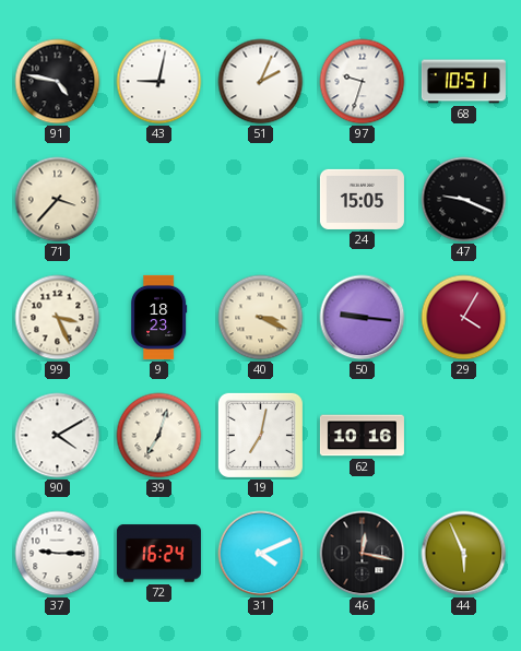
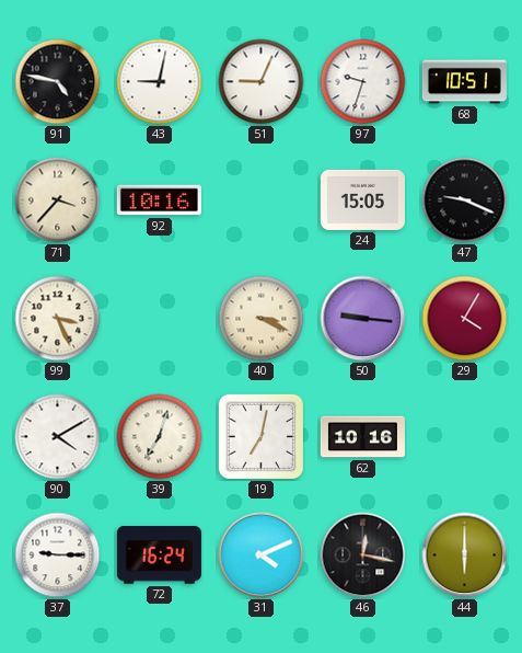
51: 2:04 -> 9:04 (262, 82)
92: none -> 10:16 (159, 201)
9: 18:23 -> none (158, 317)
44: 5:56 -> 6:00 (465, 555)
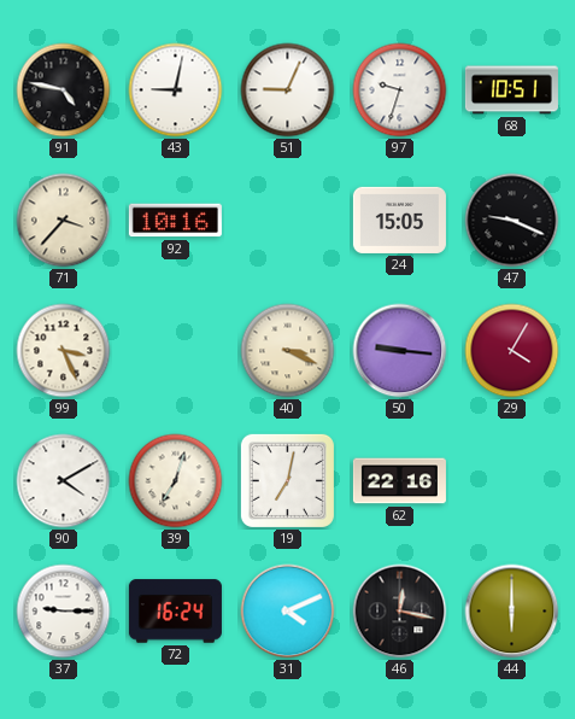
62: 10:16 -> 22:16 (399, 481)
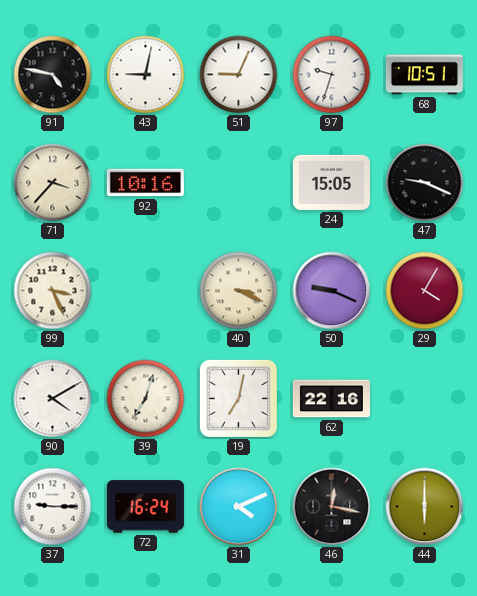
50: 9:16 -> 9:19 (332, 291)
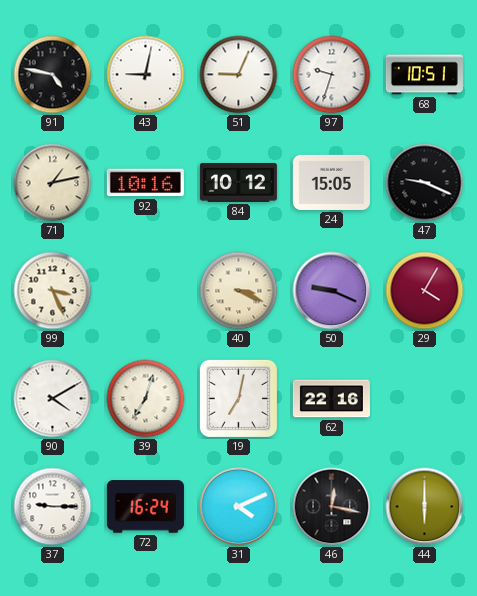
71: 3:37 -> 1:13 (53, 183)
84: none -> 10:12 (238, 182)
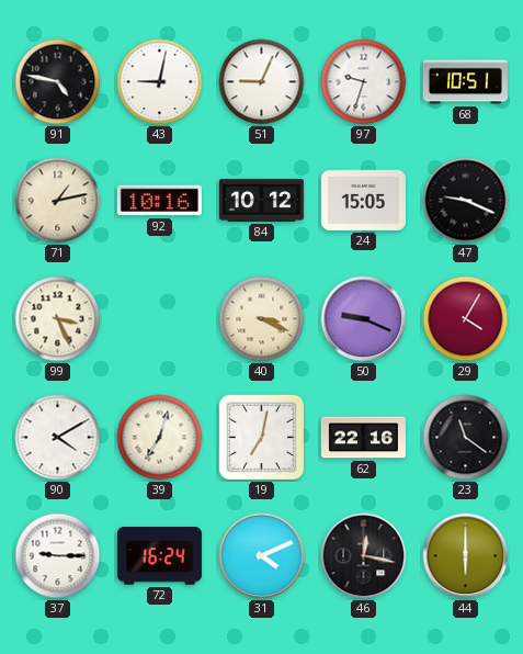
23: none -> 11:21 (466, 438)
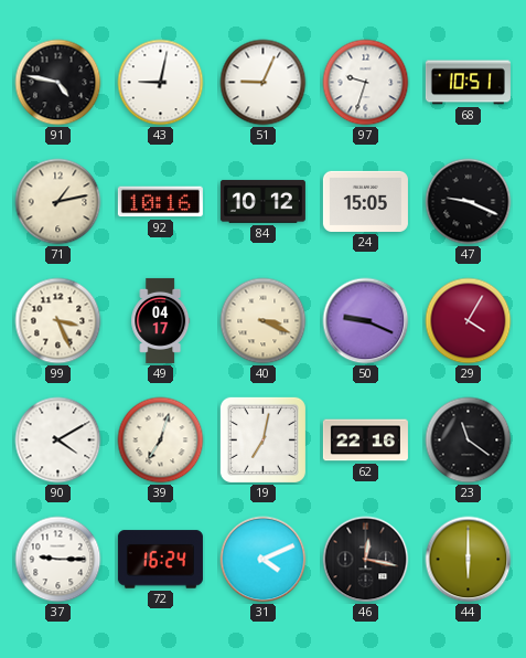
49: none -> 04:17 (161, 320)
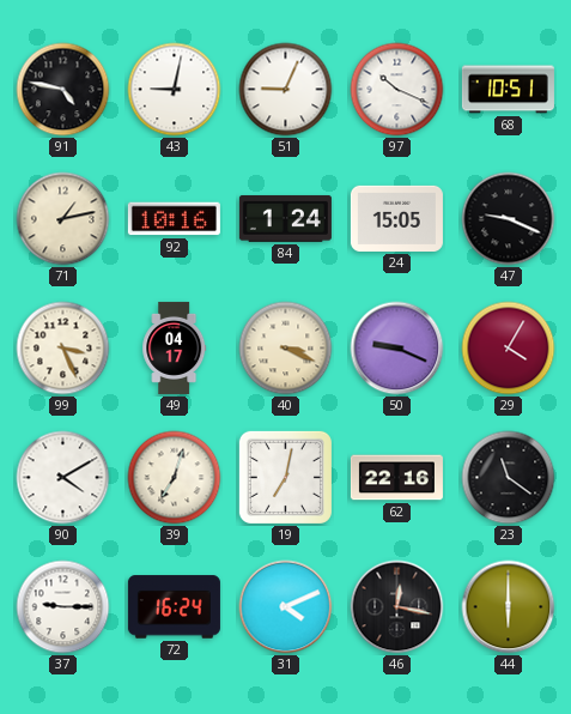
97: 9:33 -> 10:19 (397, 90)
84: 10:12 -> 1:24 (285, 218)
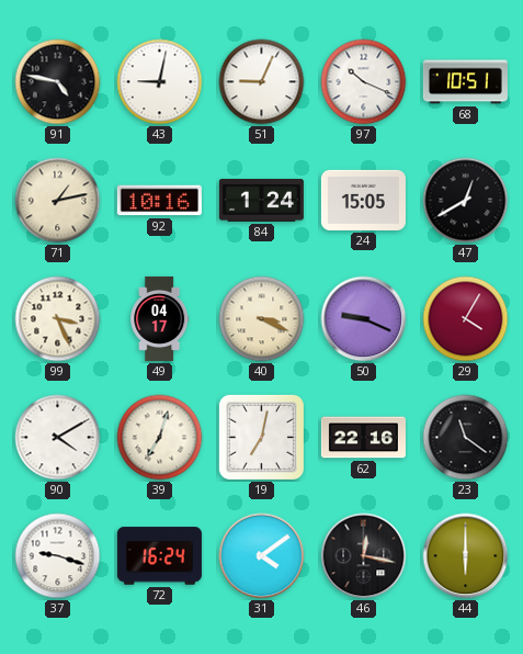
47: 9:19 -> 12:40 (466, 201)
37: 9:15 -> 9:18 (58, 556)
31: 4:11 -> 4:09 (262, 556)
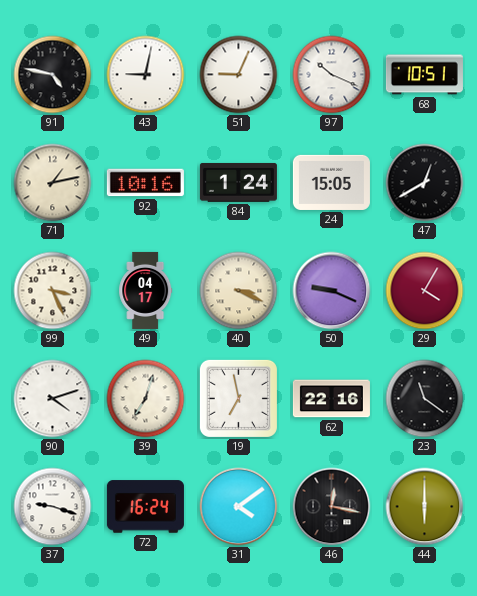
90: 4:10 -> 4:12 (53, 399)
19: 7:02 -> 6:58 (238, 398)
